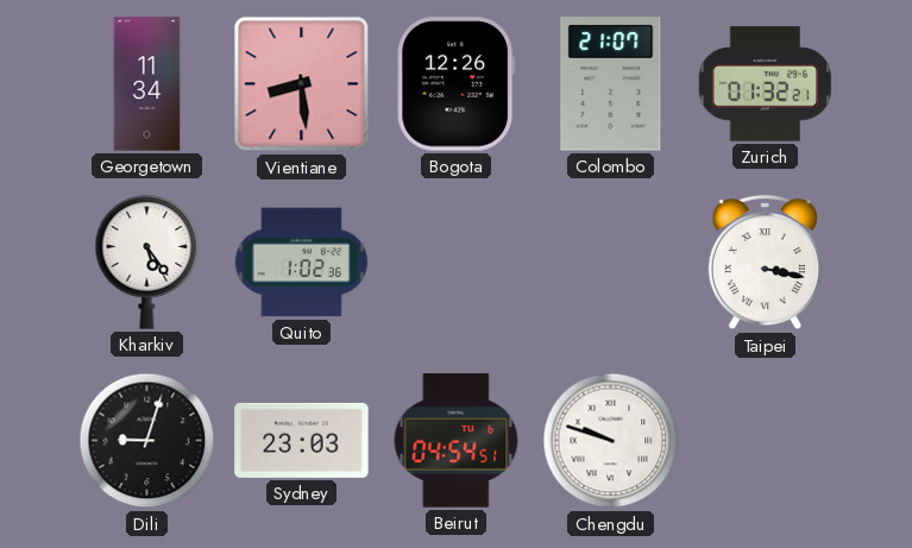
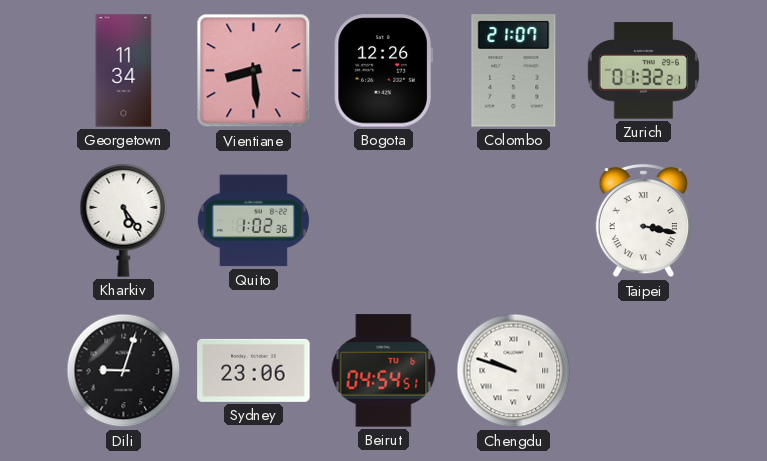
Sydney: 23:03 -> 23:06 (254, 370)
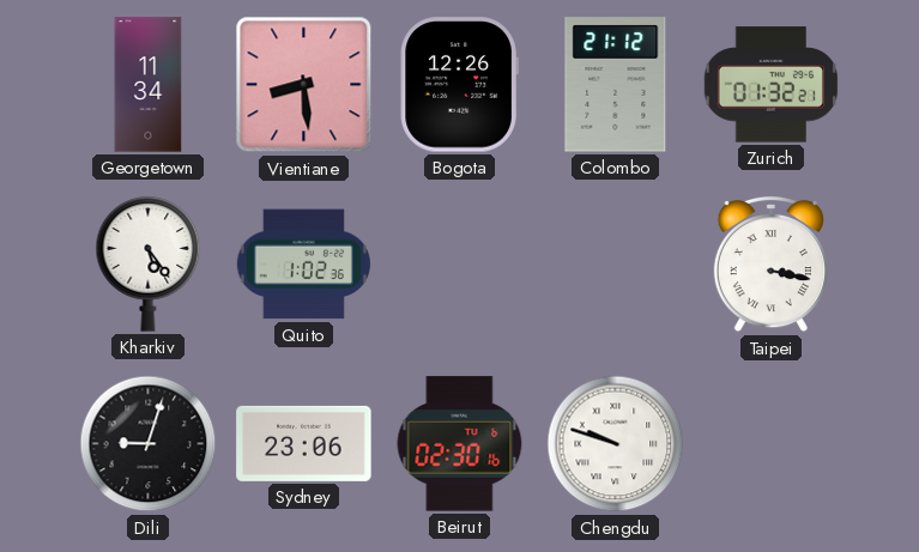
Colombo: 21:07 -> 21:12 (616, 85)
Beirut: 04:54 -> 02:30 (460, 444)
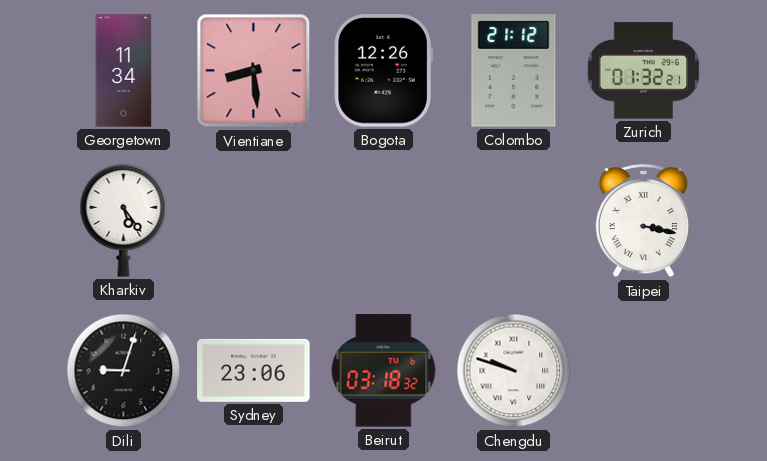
Quito: 1:02 -> none (303, 265)
Beirut: 02:30 -> 03:18 (384, 371)
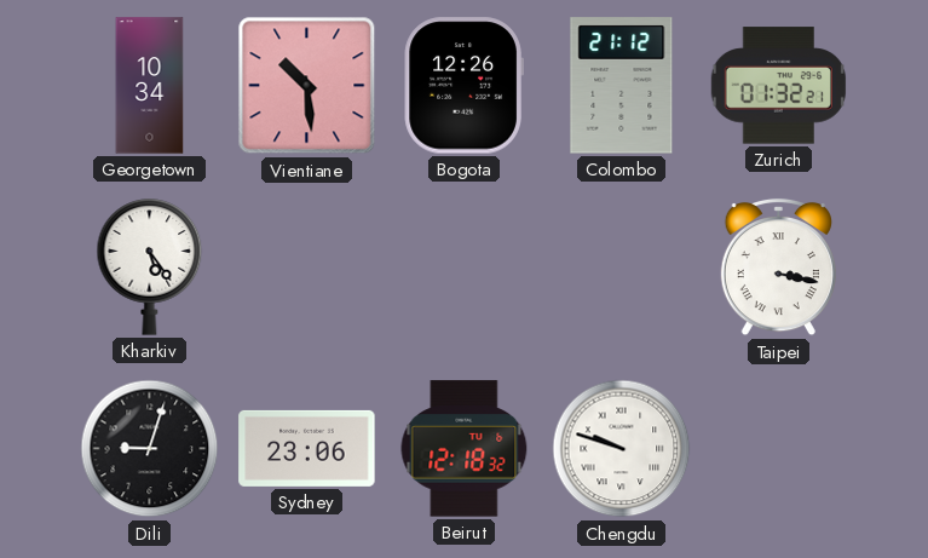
Georgetown: 11:34 -> 10:34 (150, 86)
Vientiane: 8:29 -> 10:29 (307, 86)
Beirut: 03:18 -> 12:18 (465, 449)
